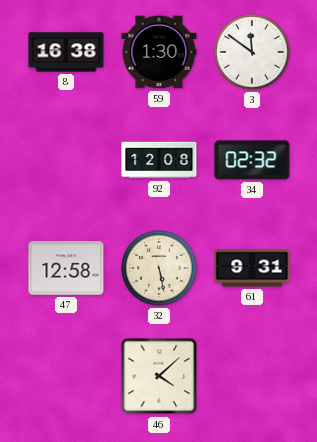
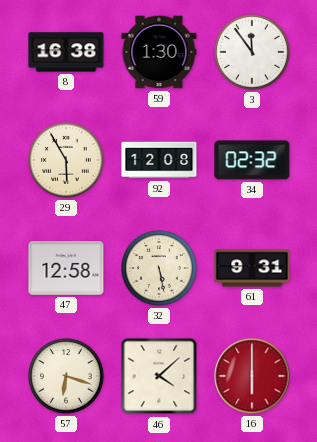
3: 11:51 -> 11:54 (252, 52)
29: none -> 5:55 (66, 160)
57: none -> 6:18 (66, 376)
16: none -> 6:00 (252, 376)
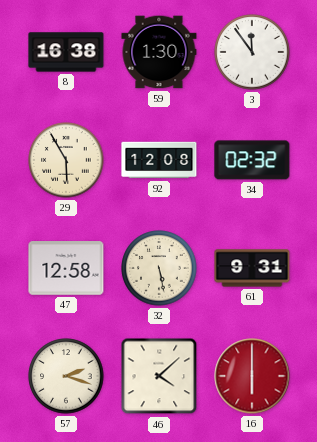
57: 6:18 -> 2:18 (66, 376)
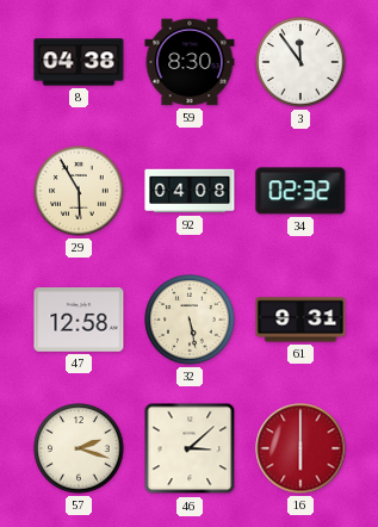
8: 16:38 -> 04:38 (79, 62)
59: 1:30 -> 8:30 (190, 62)
92: 12:08 -> 04:08 (190, 191)
46: 4:08 -> 3:08 (190, 448)
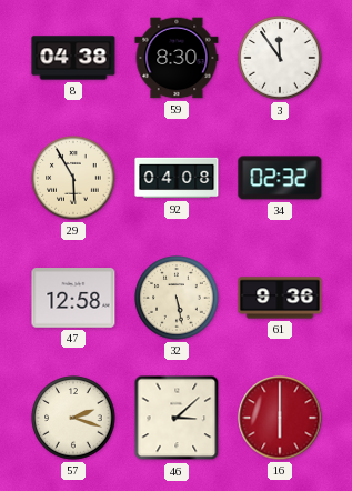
61: 9:31 -> 9:36 (280, 298)
